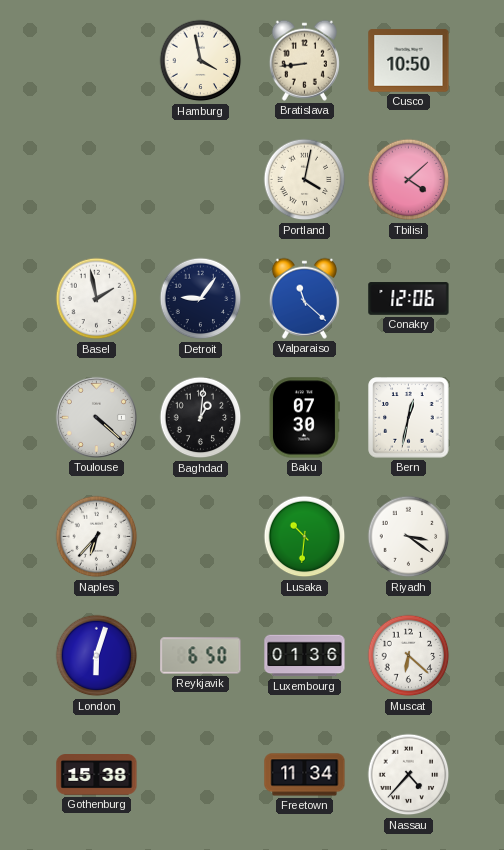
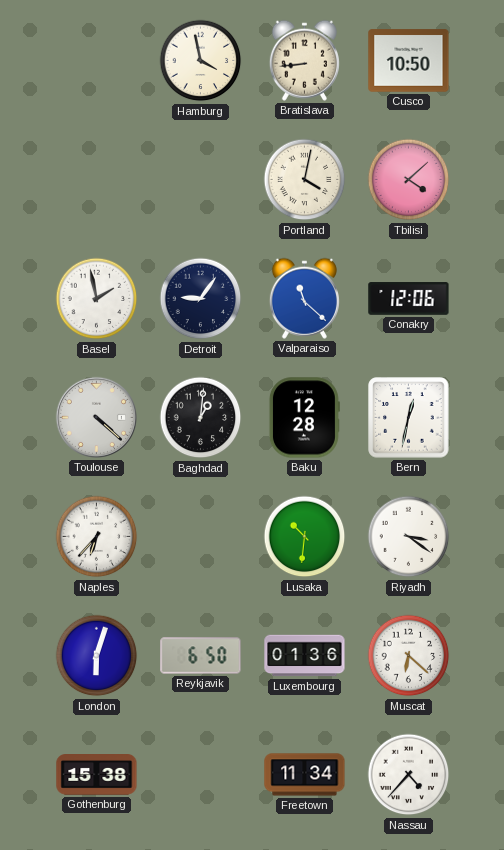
Baku: 07:30 -> 12:28 (304, 418)
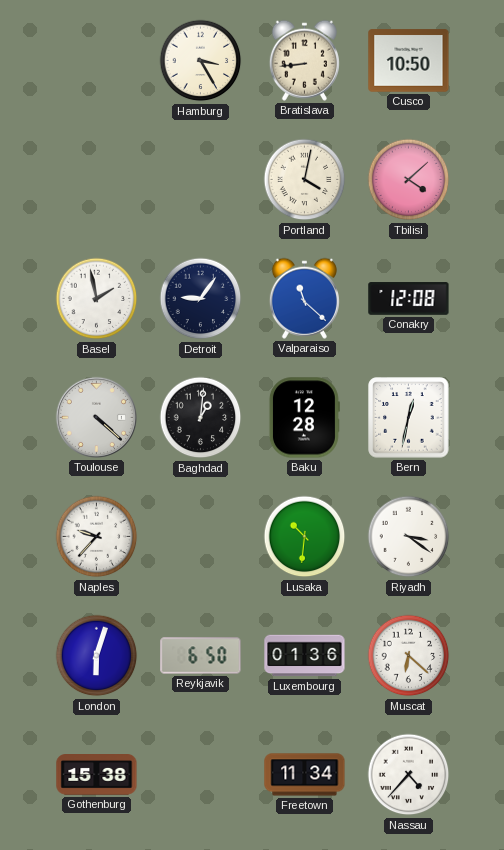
Hamburg: 3:58 -> 3:25 (201, 61)
Conakry: 12:06 -> 12:08 (409, 299)
Naples: 6:37 -> 9:37 (97, 537)
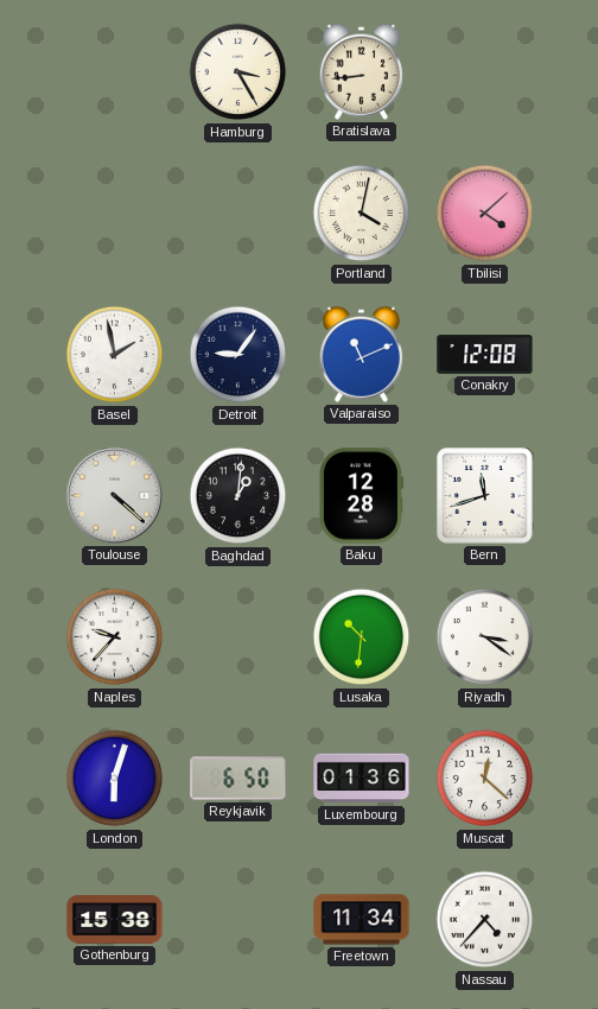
Cusco: 10:50 -> none (409, 61)
Valparaiso: 11:22 -> 11:11 (361, 354)
Bern: 12:32 -> 11:42 (485, 496)
Muscat: 6:22 -> 12:22 (485, 779)
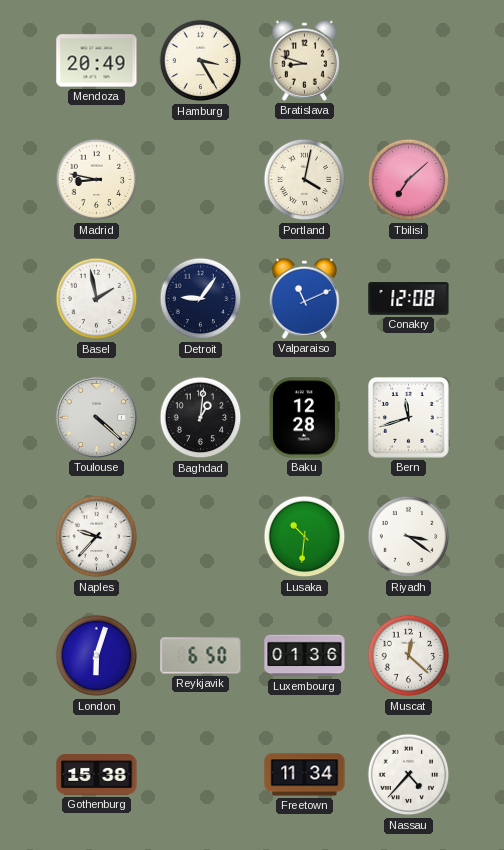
Mendoza: none -> 20:49 (97, 61)
Bratislava: 8:44 -> 8:48 (304, 60)
Madrid: none -> 8:47 (97, 180)
Tbilisi: 4:08 -> 7:08 (409, 180)
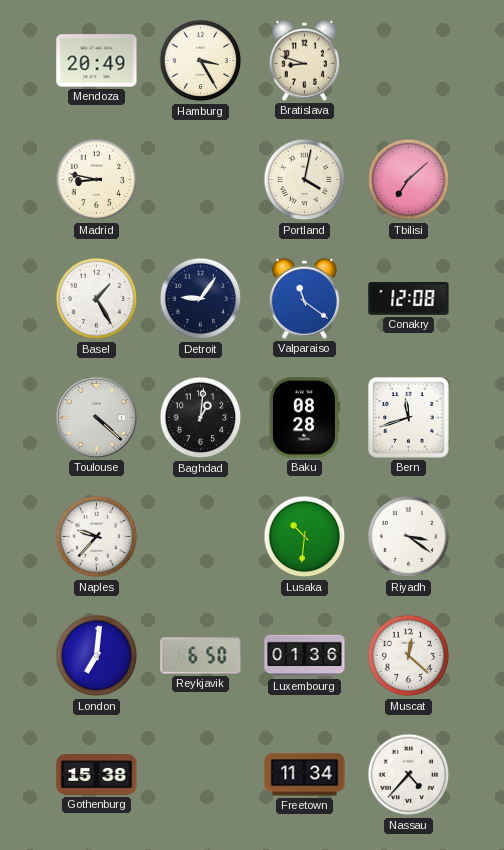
Basel: 1:58 -> 1:25 (97, 299)
Valparaiso: 11:11 -> 11:21 (304, 298)
Baku: 12:28 -> 08:28 (304, 418)
London: 6:03 -> 7:01 (97, 656)
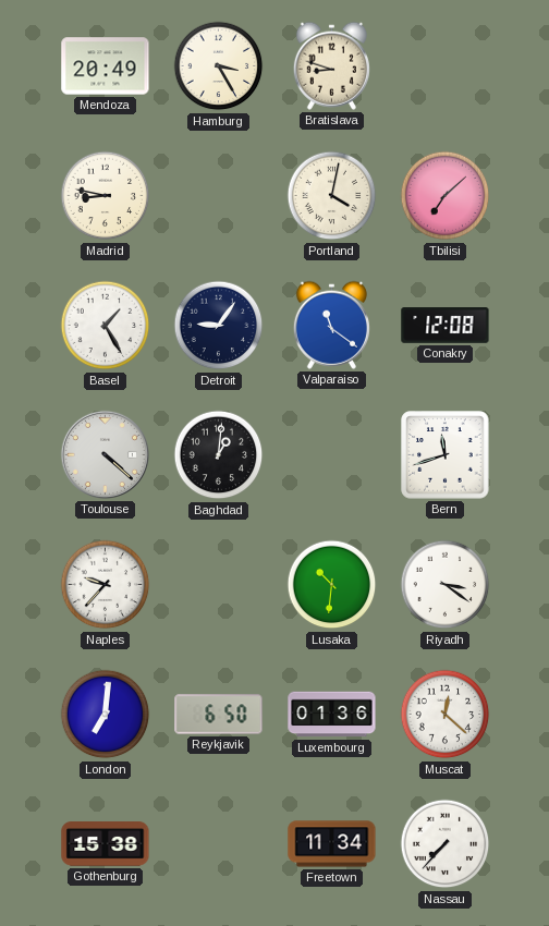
Baku: 08:28 -> none (304, 418)
Nassau: 4:37 -> 7:37 (446, 844)
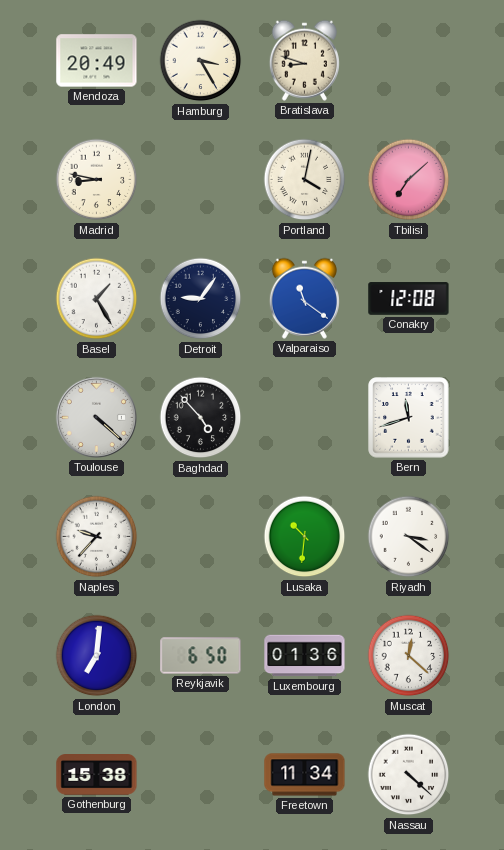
Baghdad: 1:01 -> 4:53 (201, 418)
Nassau: 7:37 -> 4:22 (409, 775)
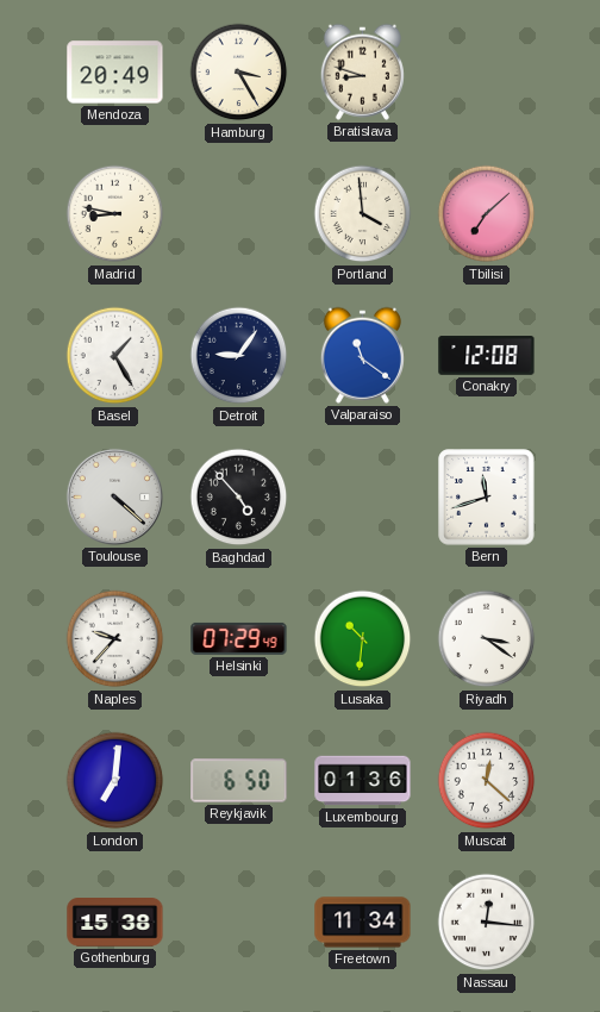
Portland: 4:02 -> 3:59 (363, 214)
Helsinki: none -> 07:29 (239, 638)
Nassau: 4:22 -> 12:16 (487, 923)
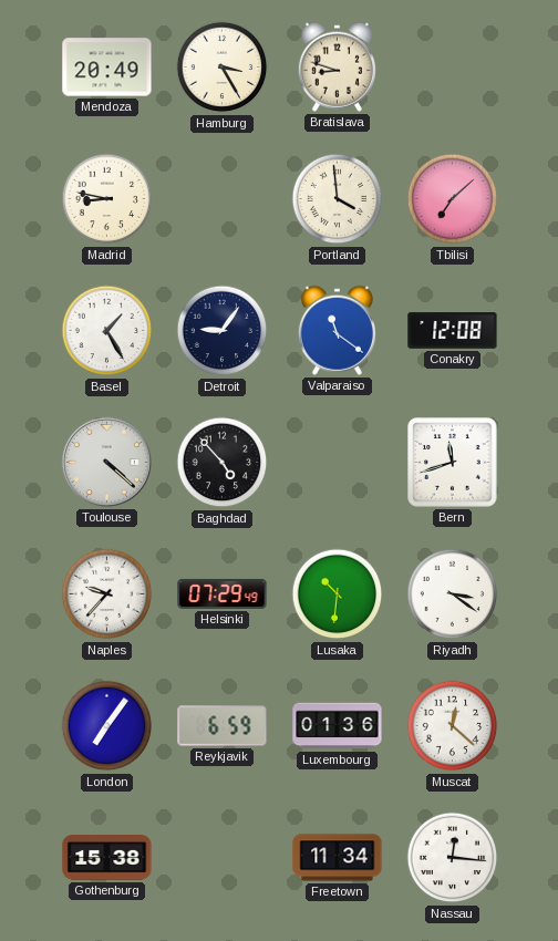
London: 7:01 -> 7:06 (107, 726)
Reykjavik: 6:50 -> 6:59 (223, 726)
